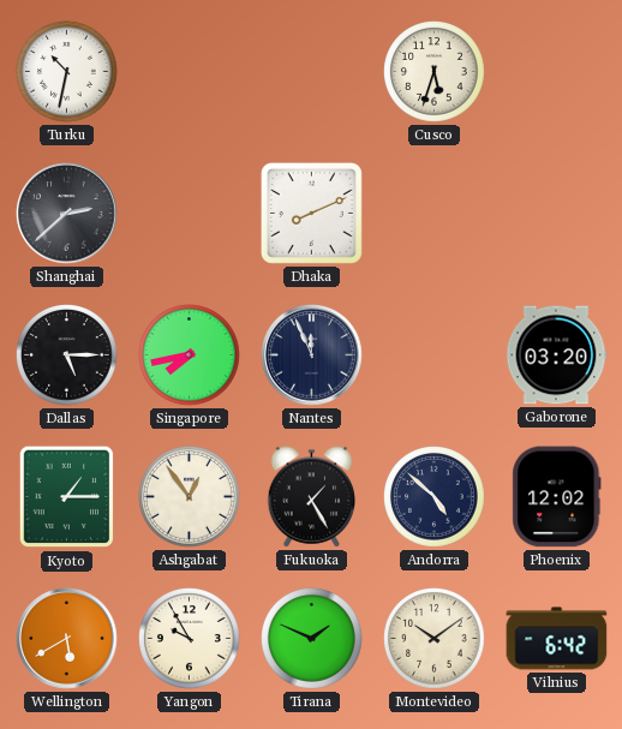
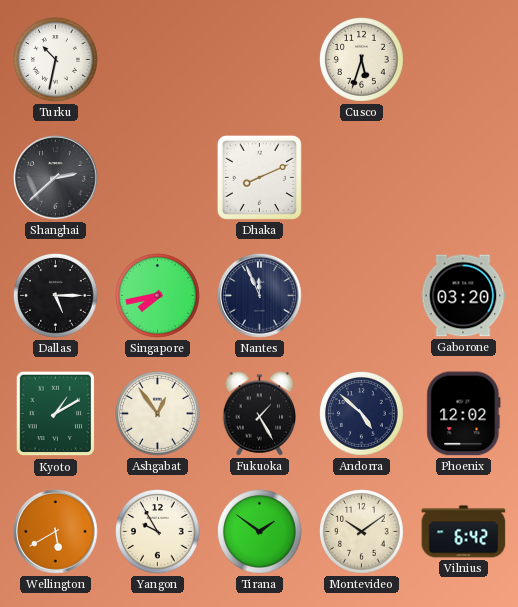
Kyoto: 1:15 -> 1:10 (56, 414)
Tirana: 1:49 -> 1:51 (260, 532)
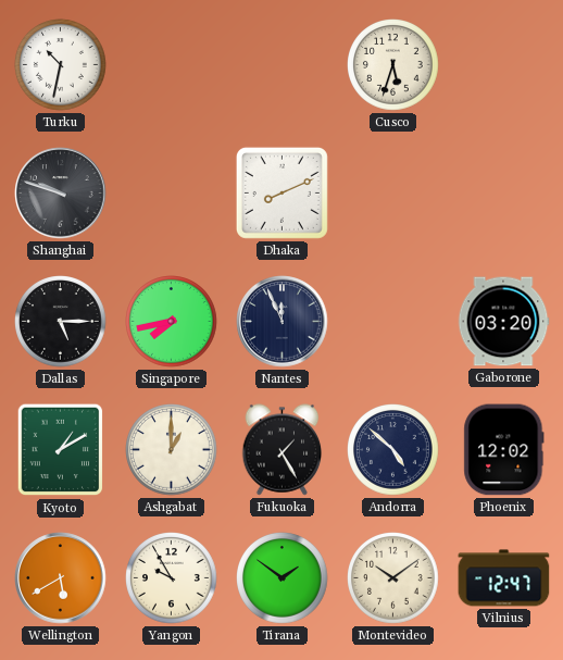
Shanghai: 2:38 -> 9:48 (61, 194)
Ashgabat: 12:54 -> 1:00 (172, 450)
Vilnius: 6:42 -> 12:47 (504, 578)
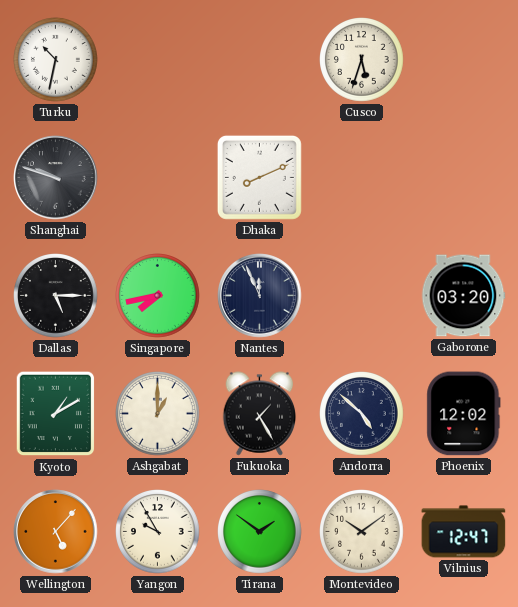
Wellington: 5:40 -> 5:07 (56, 532)
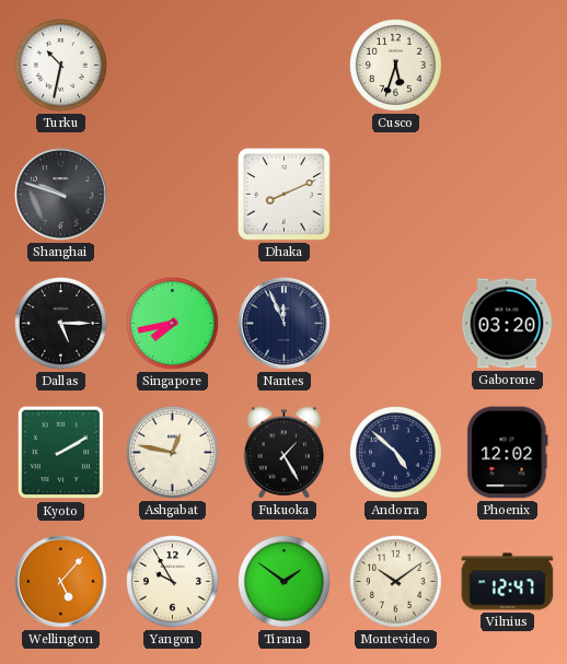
Kyoto: 1:10 -> 2:10 (61, 453)
Ashgabat: 1:00 -> 12:47 (173, 453)
